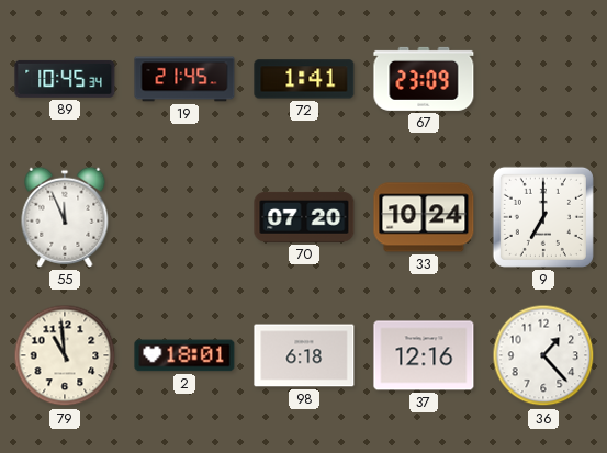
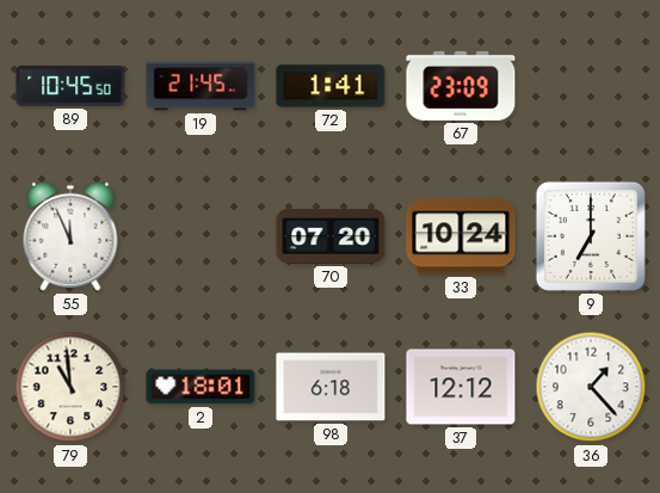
89: 10:45:34 -> 10:45:50 (70, 86)
37: 12:16 -> 12:12 (461, 387)
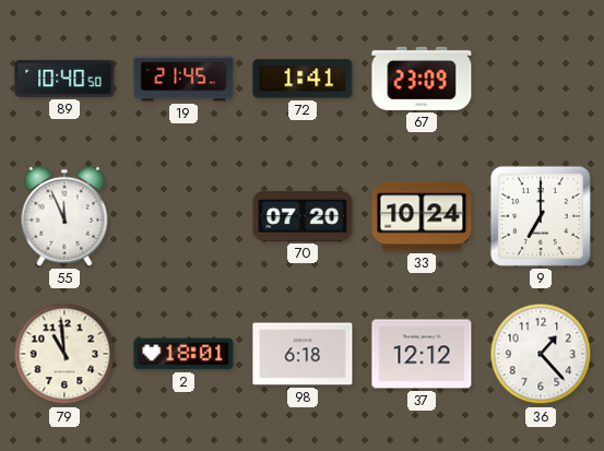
89: 10:45 -> 10:40 (64, 79)
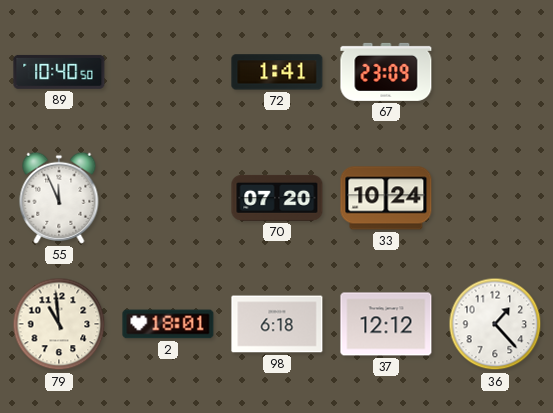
19: 21:45 -> none (183, 79)
9: 7:00 -> none (541, 216)
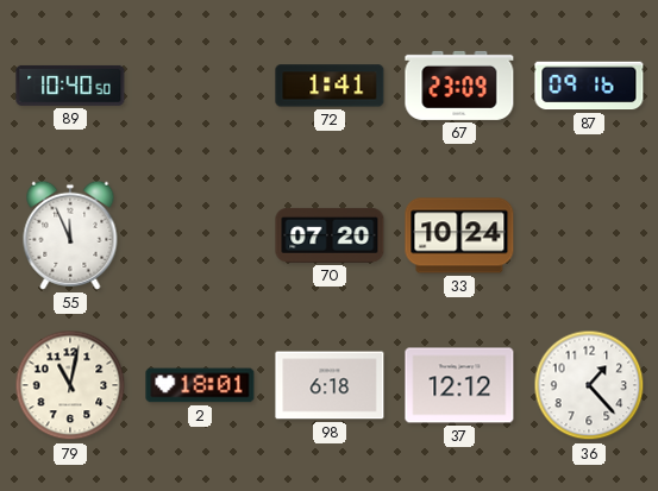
87: none -> 09:16 (589, 86)
79: 10:59 -> 11:02 (70, 385)
